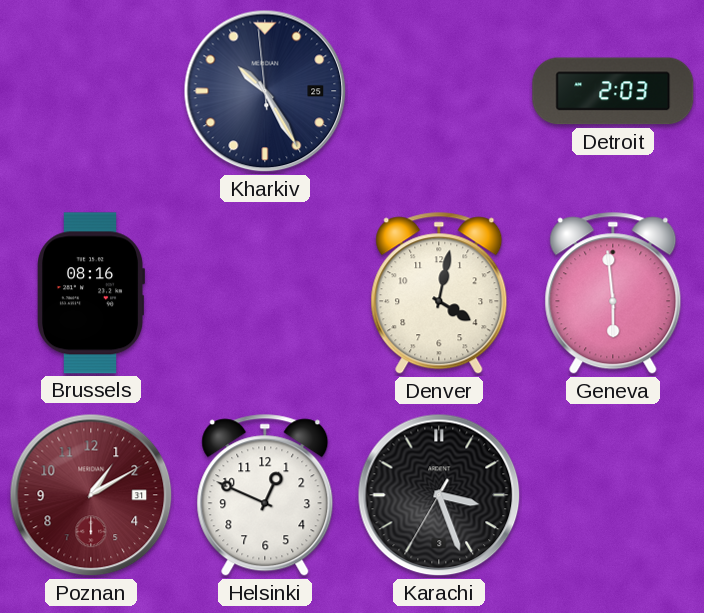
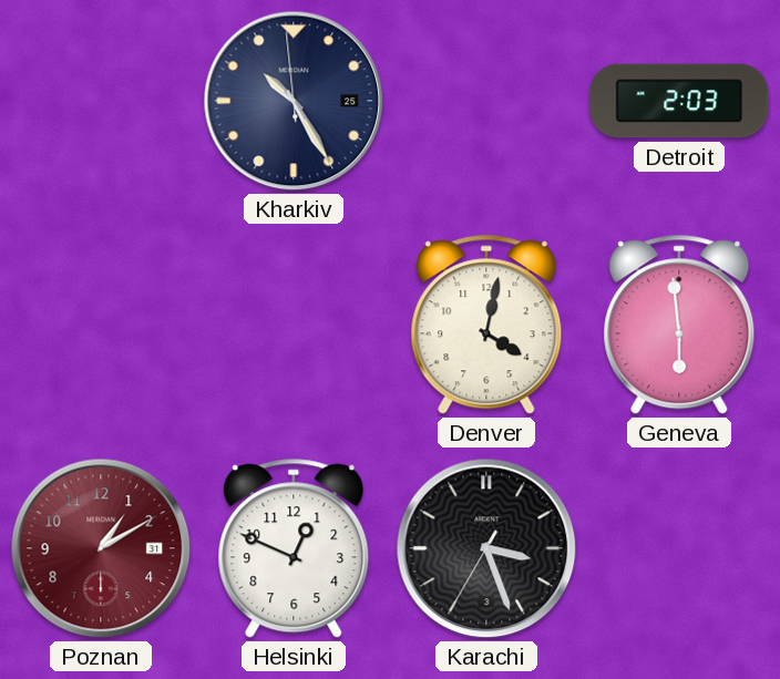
Brussels: 08:16 -> none (91, 293)
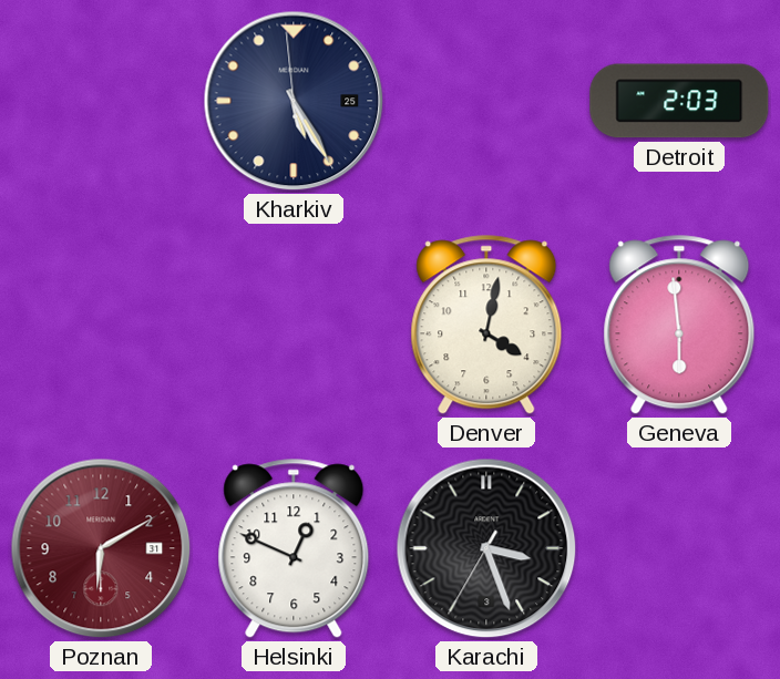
Kharkiv: 10:24 -> 5:24 (294, 101)
Poznan: 1:10 -> 6:10 (101, 548)
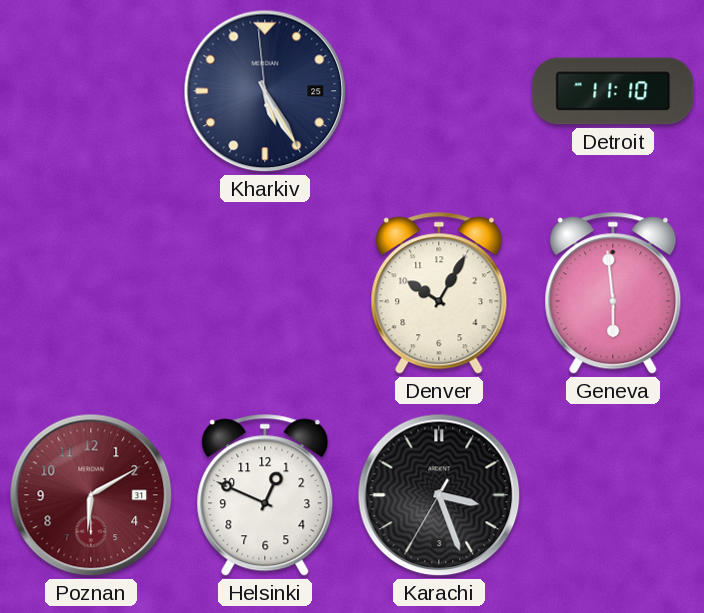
Detroit: 2:03 -> 11:10 (613, 91)
Denver: 4:02 -> 10:05 (439, 293)
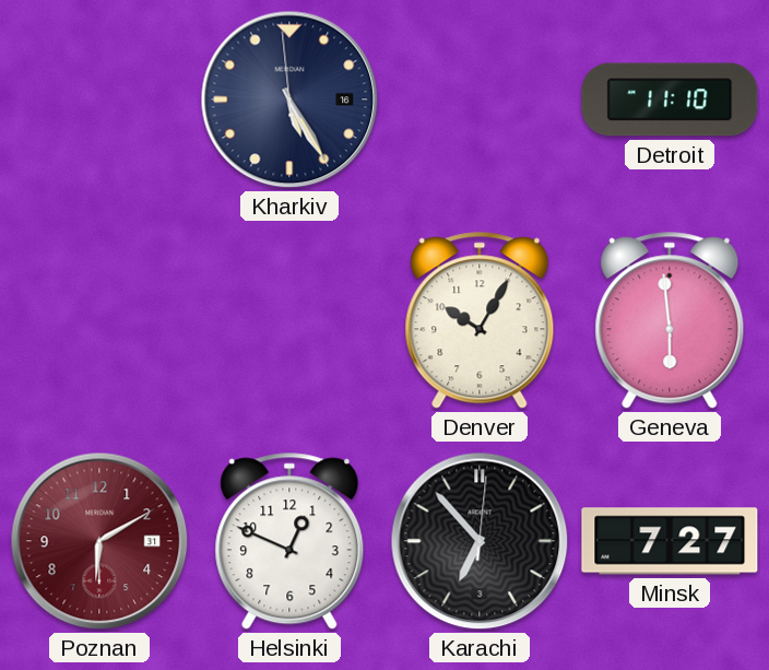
Kharkiv date: 25 -> 16 (289, 99)
Karachi: 3:26 -> 6:53 (480, 541)
Minsk: none -> 7:27 (670, 541)
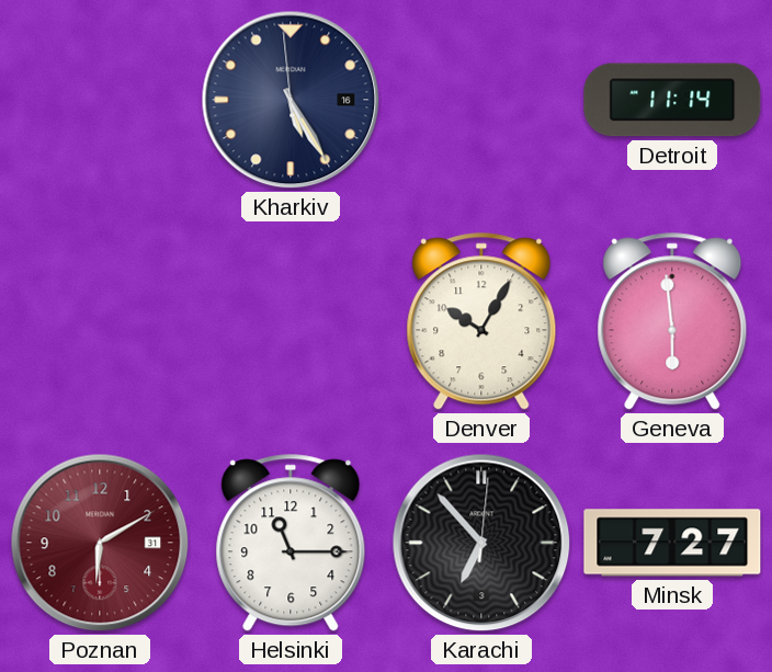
Detroit: 11:10 -> 11:14 (672, 100)
Helsinki: 12:49 -> 11:15 (291, 543)
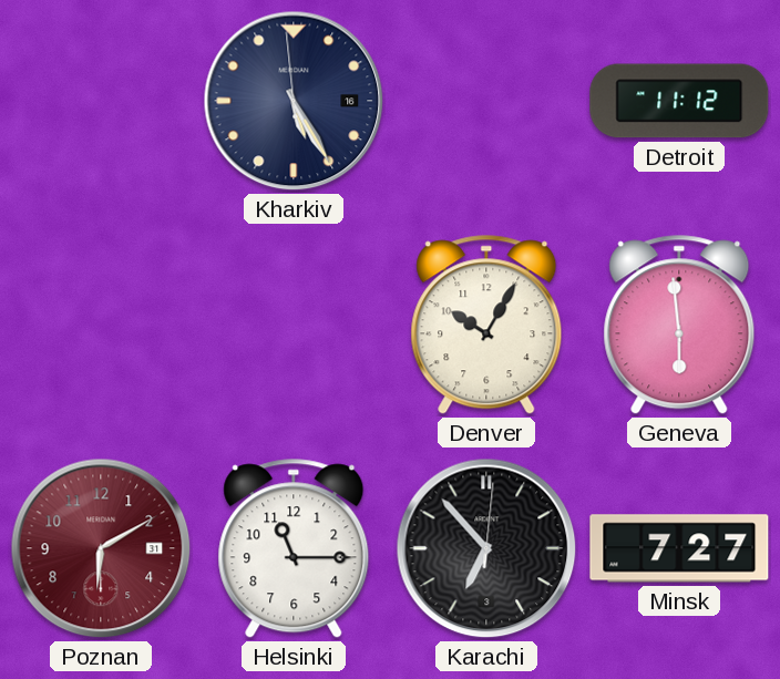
Detroit: 11:14 -> 11:12 (679, 101)
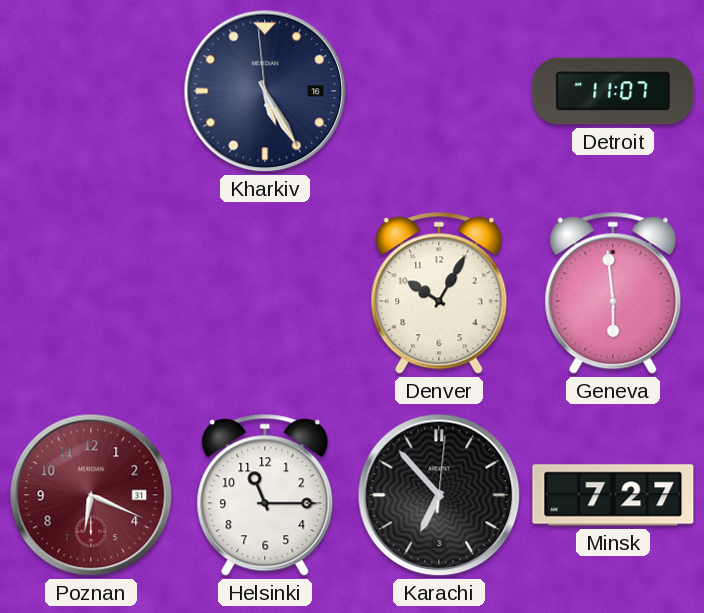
Detroit: 11:12 -> 11:07 (613, 91)
Poznan: 6:10 -> 6:19 (91, 495)
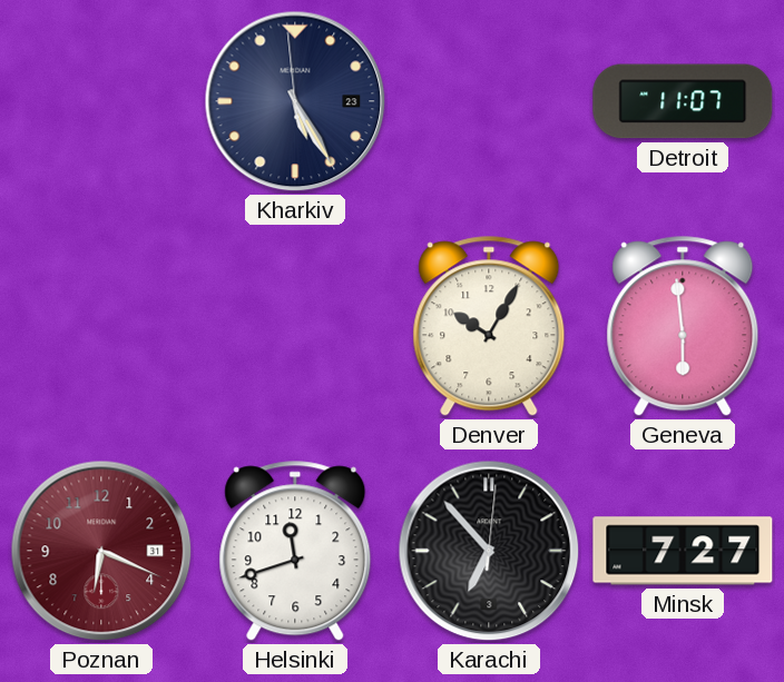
Kharkiv date: 16 -> 23 (295, 101)
Helsinki: 11:15 -> 11:42 (295, 551)
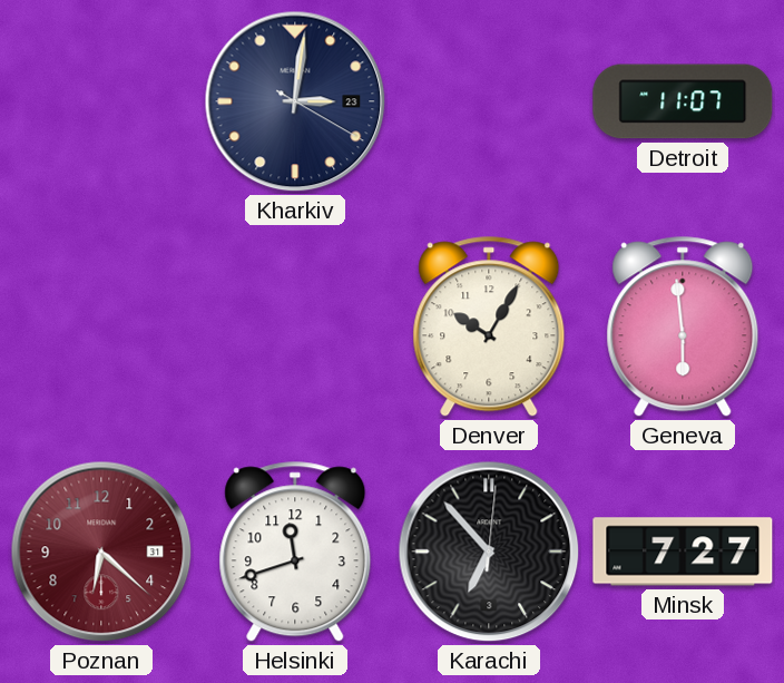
Kharkiv: 5:24 -> 3:01 (295, 101)
Poznan: 6:19 -> 6:22 (101, 552)
